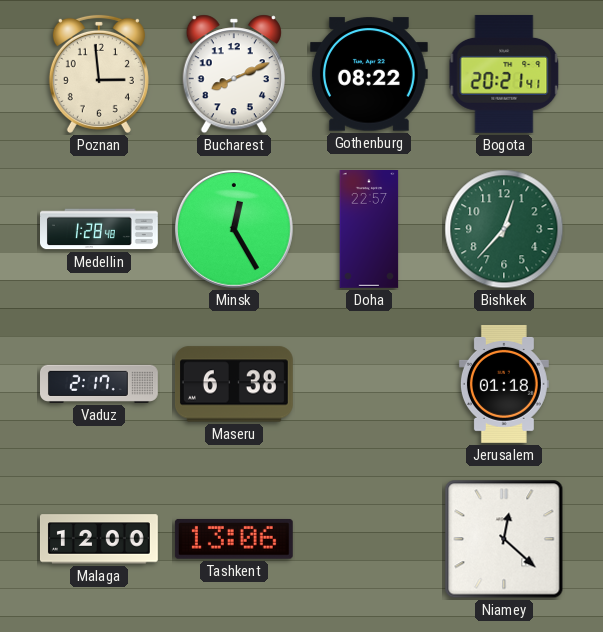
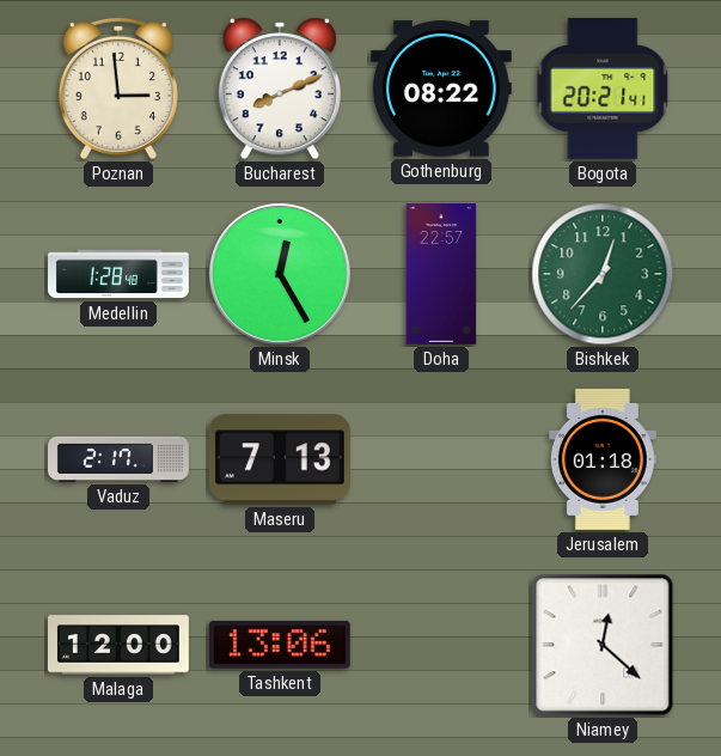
Maseru: 6:38 -> 7:13 (280, 459)
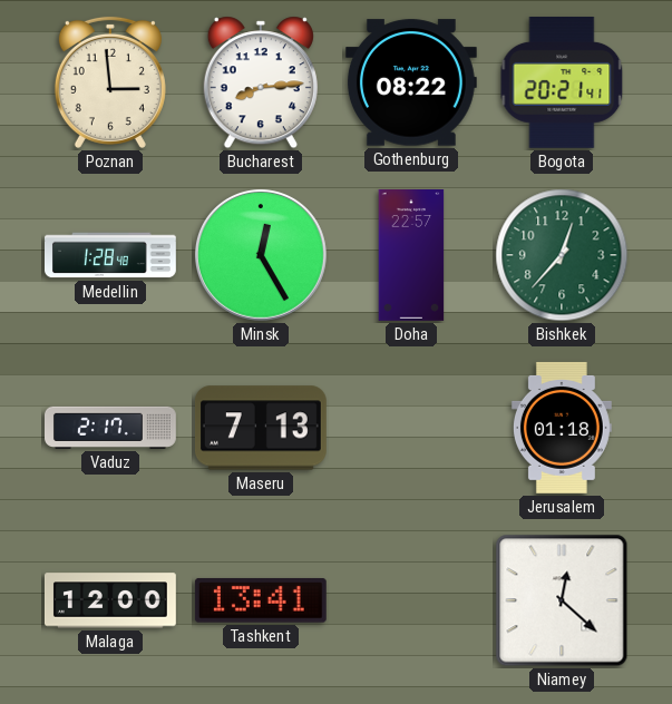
Bucharest: 8:11 -> 8:14 (261, 82)
Tashkent: 13:06 -> 13:41 (261, 600)
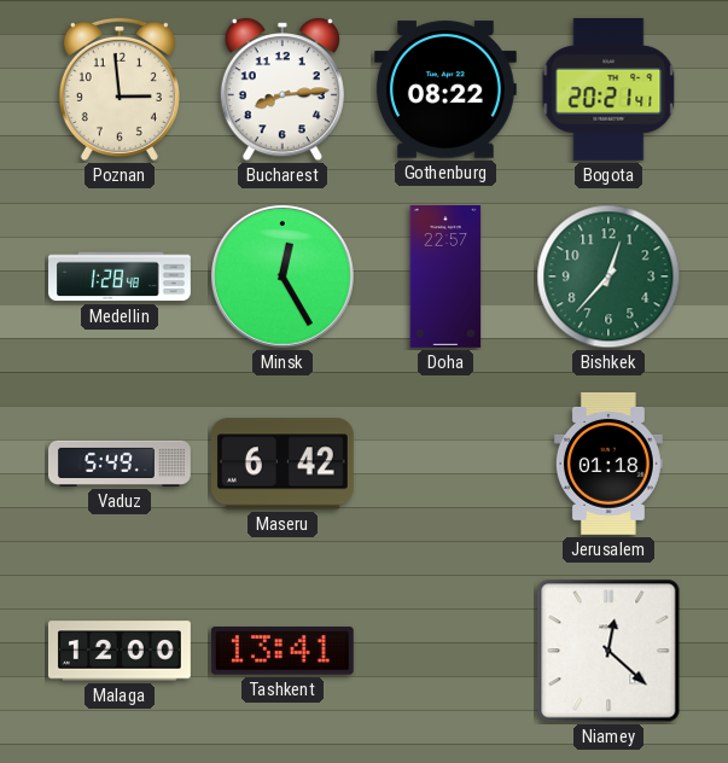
Vaduz: 2:17 -> 5:49 (121, 464)
Maseru: 7:13 -> 6:42 (283, 464)
